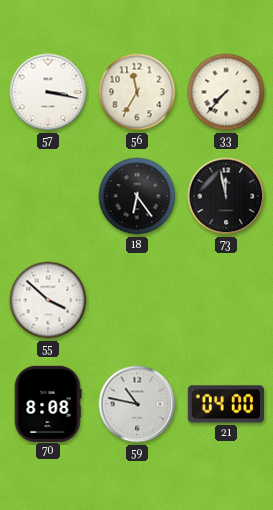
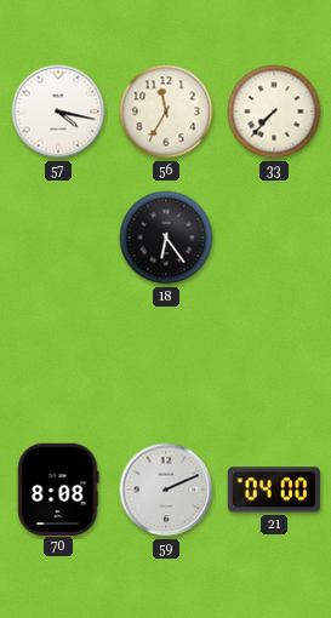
57: 3:17 -> 4:17 (58, 111)
73: 11:58 -> none (226, 196)
55: 3:52 -> none (48, 300)
59: 10:47 -> 2:11 (166, 490)
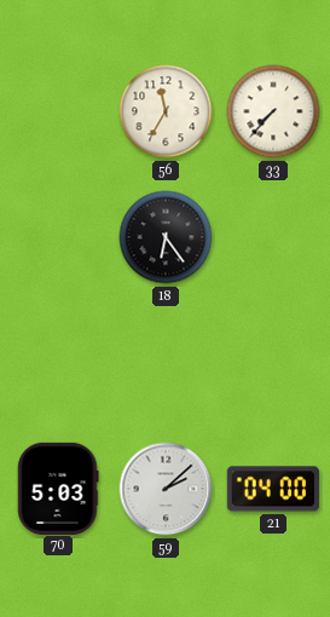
57: 4:17 -> none (58, 111)
70: 8:08 -> 5:03 (58, 488)
59: 2:11 -> 2:08 (166, 489)
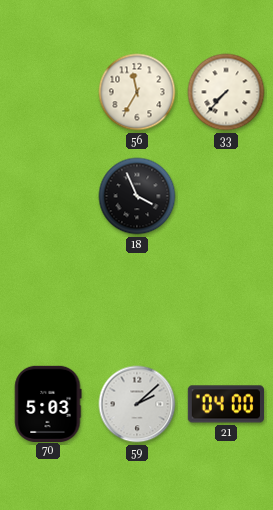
18: 6:24 -> 3:56 (137, 196)
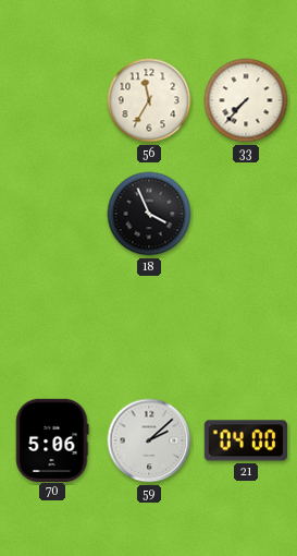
70: 5:03 -> 5:06 (52, 439)
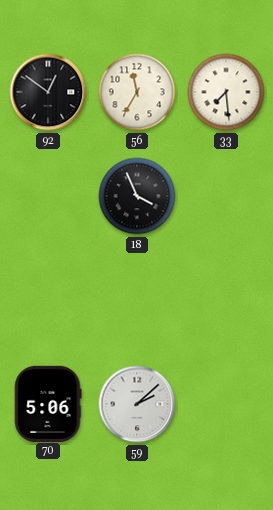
92: none -> 12:51 (48, 92)
33: 7:37 -> 7:29 (226, 92)
21: 04:00 -> none (245, 440)
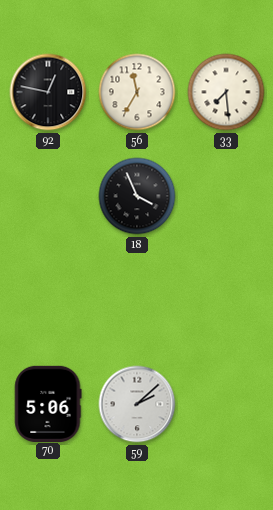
92: 12:51 -> 12:47 (48, 92)
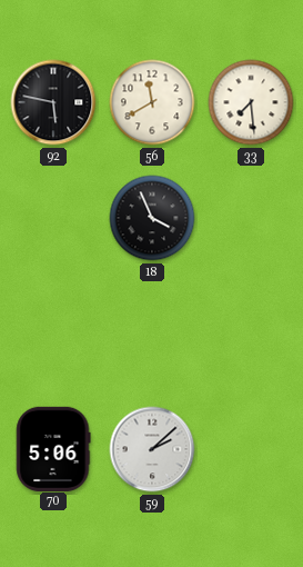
92: 12:47 -> 5:47 (53, 102)
56: 11:35 -> 11:40 (152, 102)
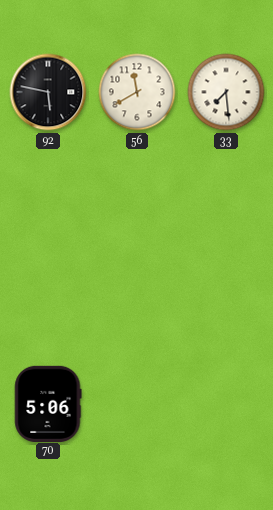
18: 3:56 -> none (152, 218)
59: 2:08 -> none (152, 449)
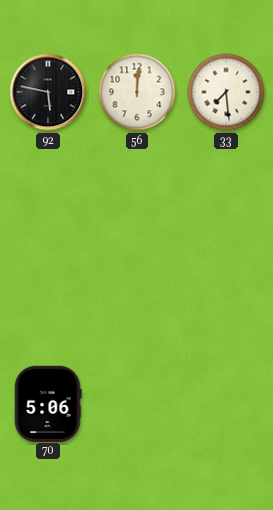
56: 11:40 -> 12:01 (137, 92)
